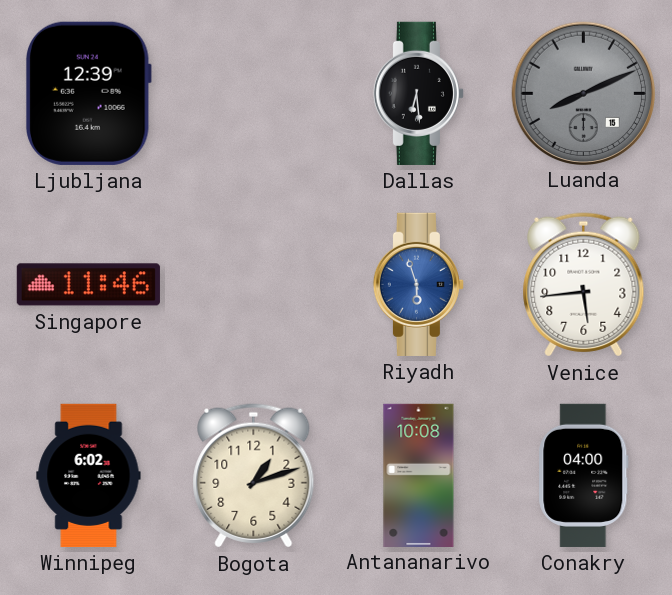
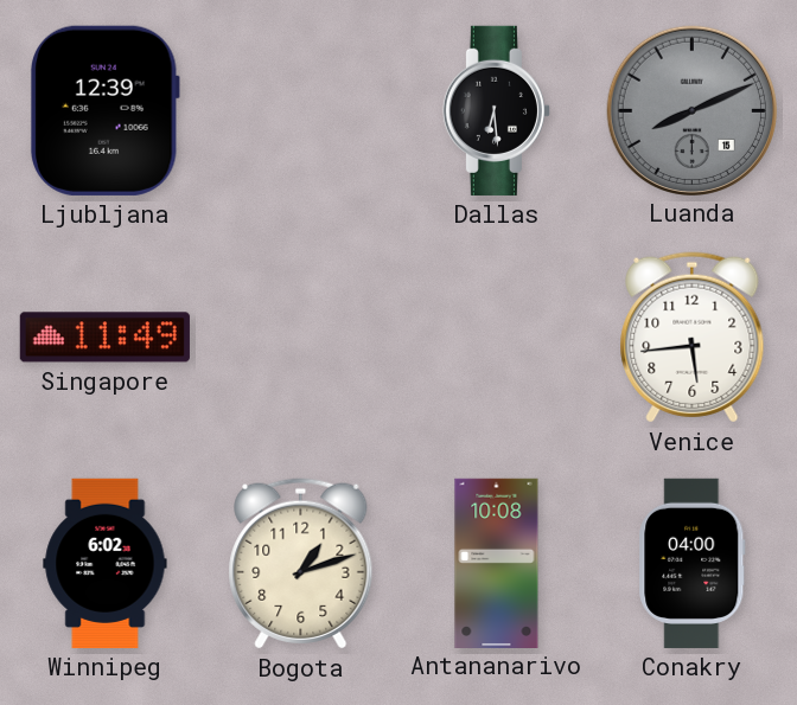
Singapore: 11:46 -> 11:49 (104, 338)
Riyadh: 5:57 -> none (418, 284)
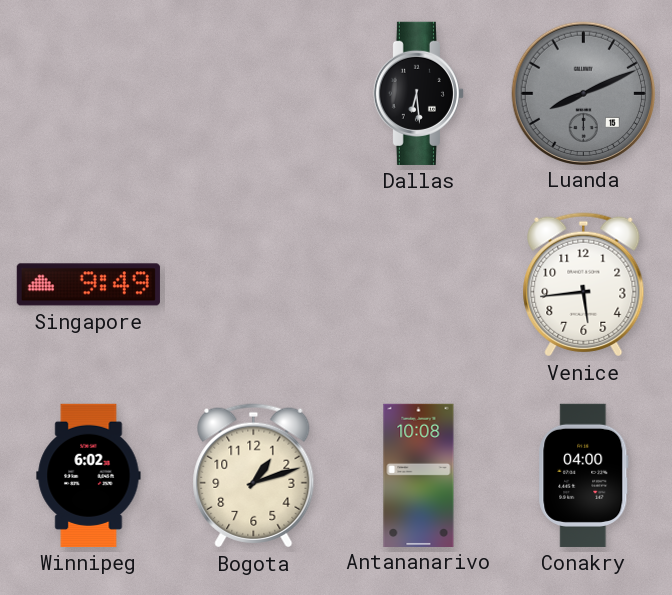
Ljubljana: 12:39 -> none (104, 110)
Singapore: 11:49 -> 9:49 (88, 285)
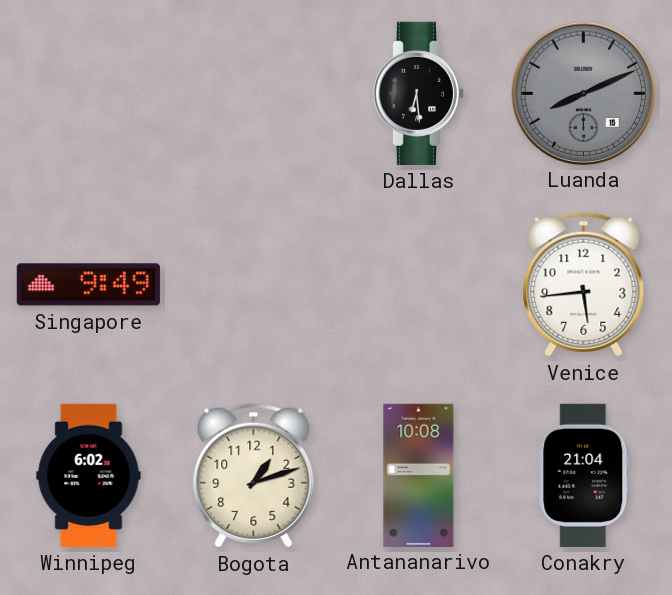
Conakry: 04:00 -> 21:04 (584, 475)
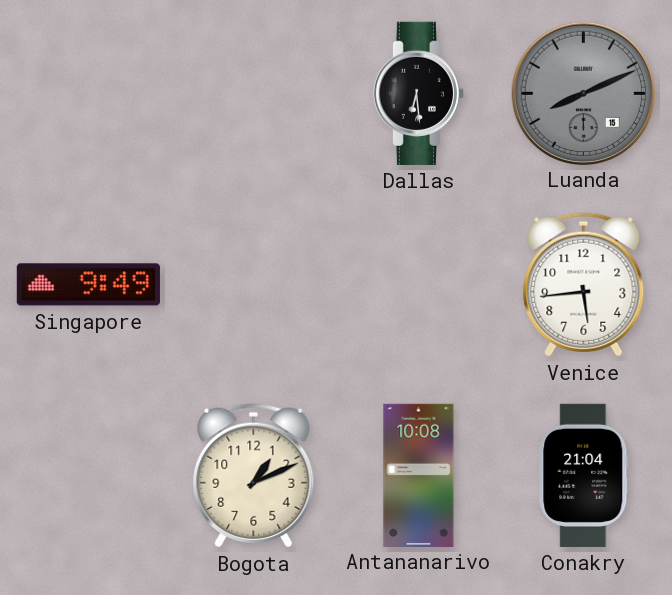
Winnipeg: 6:02 -> none (89, 475)
Bogota: 1:12 -> 1:11 (254, 476)
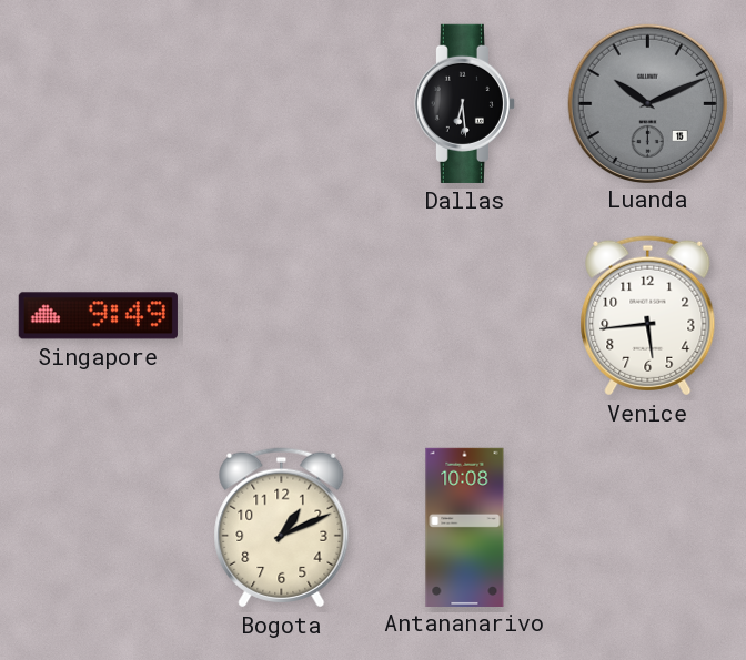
Luanda: 8:11 -> 10:11 (647, 103)
Conakry: 21:04 -> none (584, 475)
